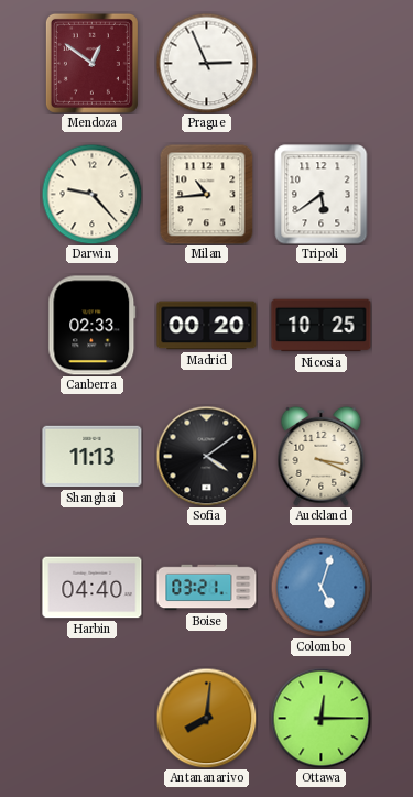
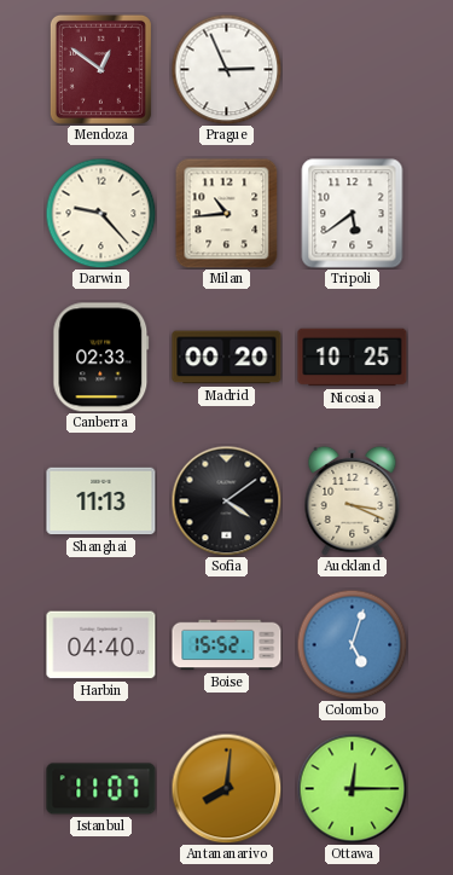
Boise: 03:21 -> 15:52 (227, 645)
Istanbul: none -> 11:07 (101, 789)
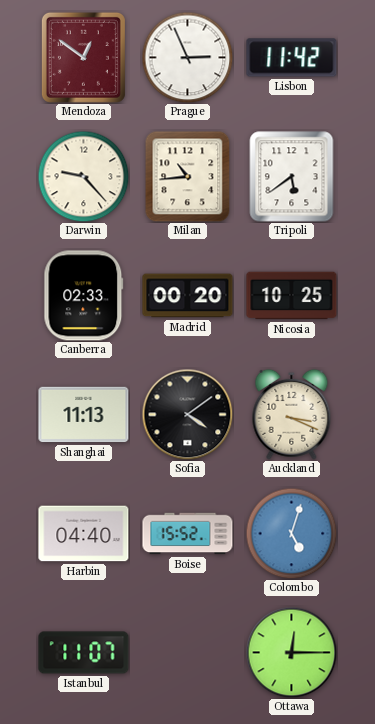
Lisbon: none -> 11:42 (292, 58)
Antananarivo: 8:01 -> none (226, 788)
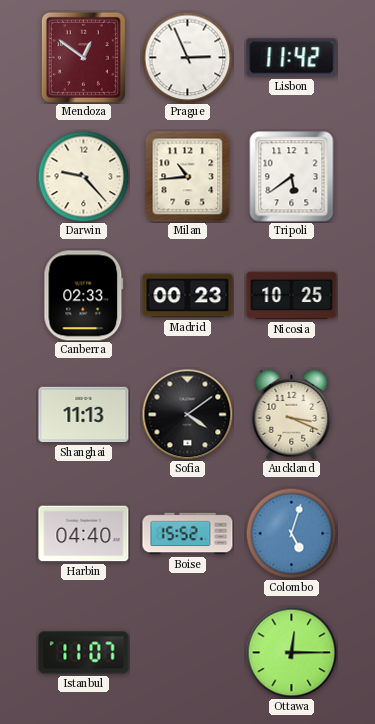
Madrid: 00:20 -> 00:23 (188, 296)
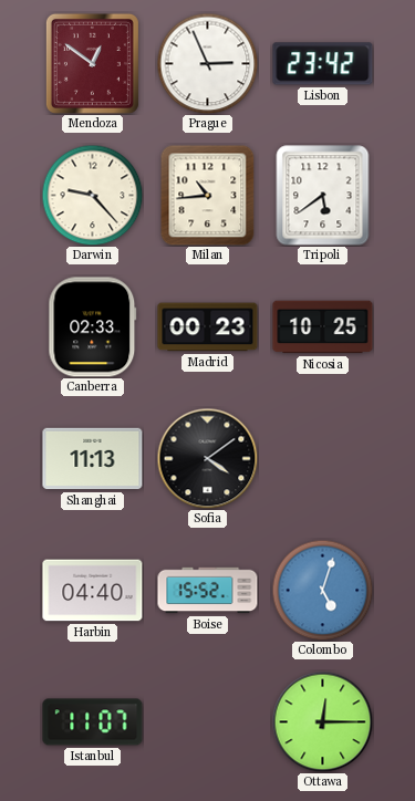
Lisbon: 11:42 -> 23:42 (323, 64)
Auckland: 3:19 -> none (292, 414)
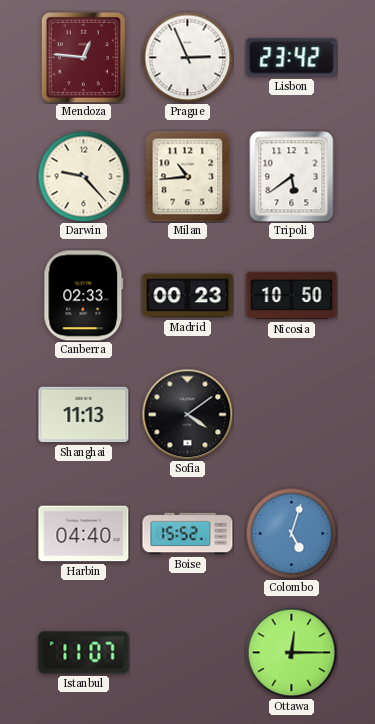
Mendoza: 12:51 -> 12:46 (83, 57)
Nicosia: 10:25 -> 10:50 (292, 296)
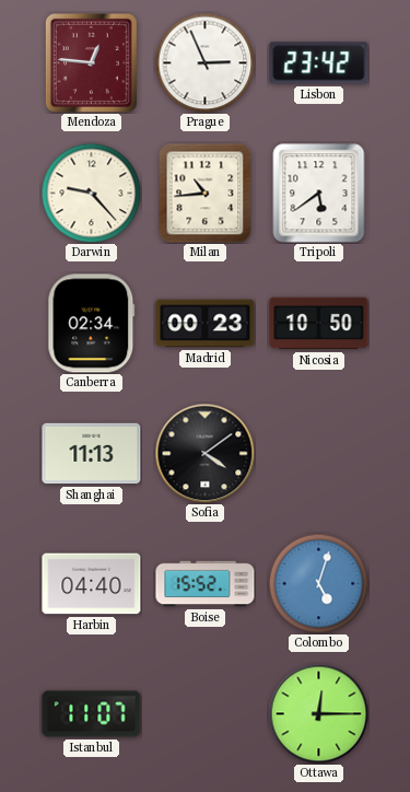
Canberra: 02:33 -> 02:34 (92, 324)
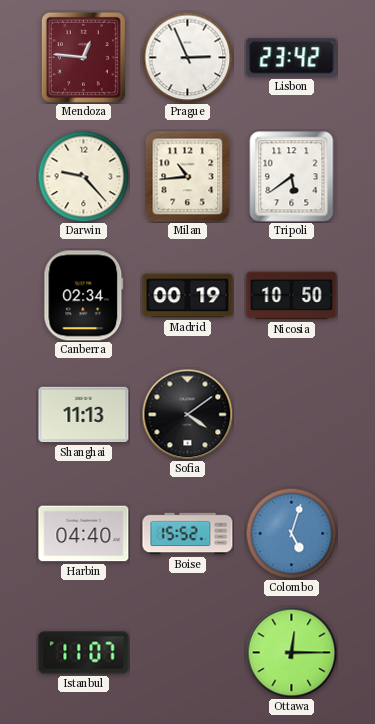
Madrid: 00:23 -> 00:19 (188, 296)
